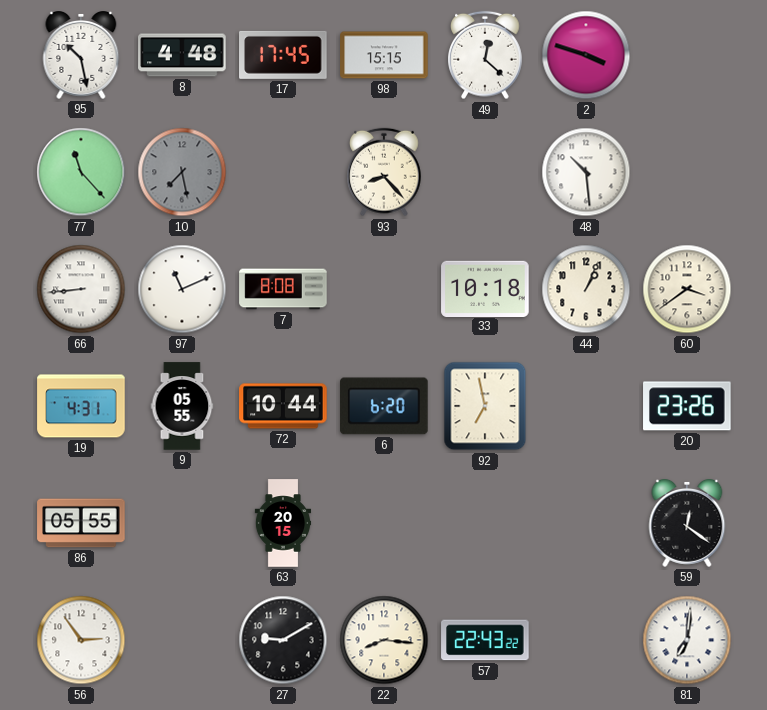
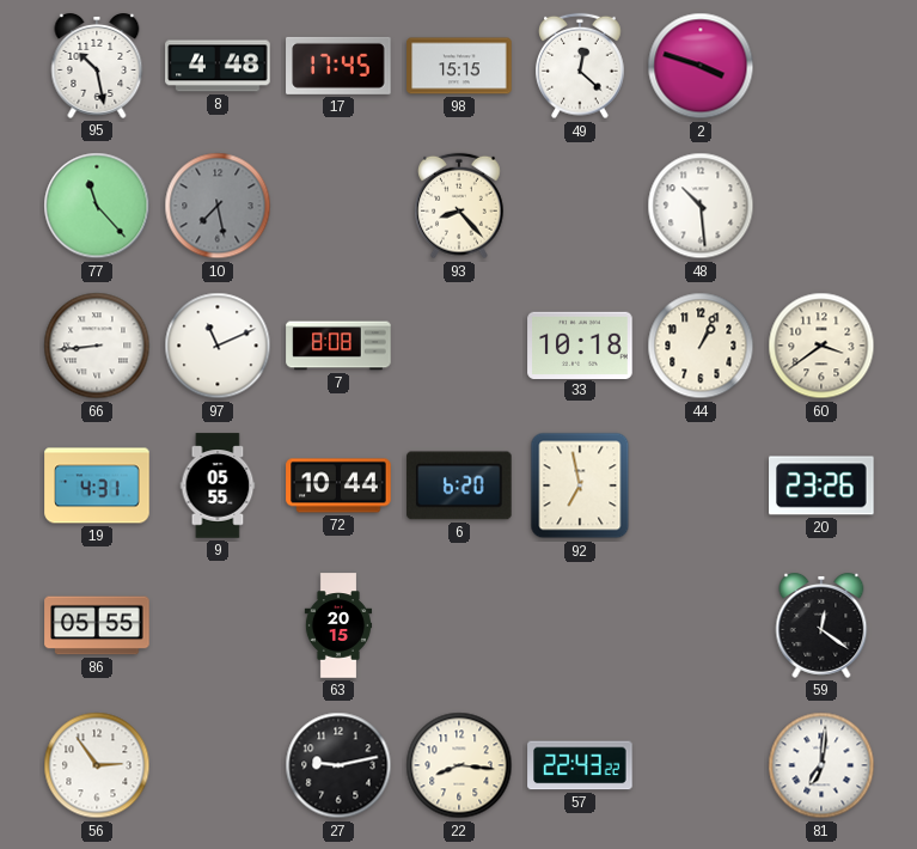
27: 9:10 -> 9:13 (338, 765)
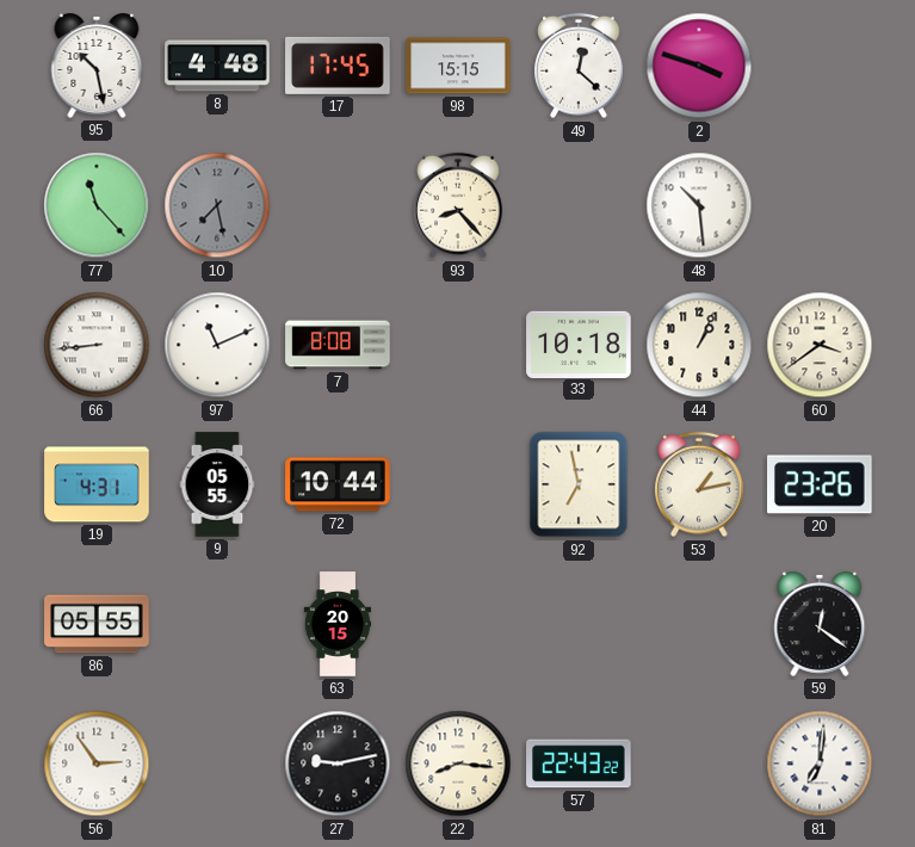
6: 6:20 -> none (459, 485)
53: none -> 1:13 (700, 484)
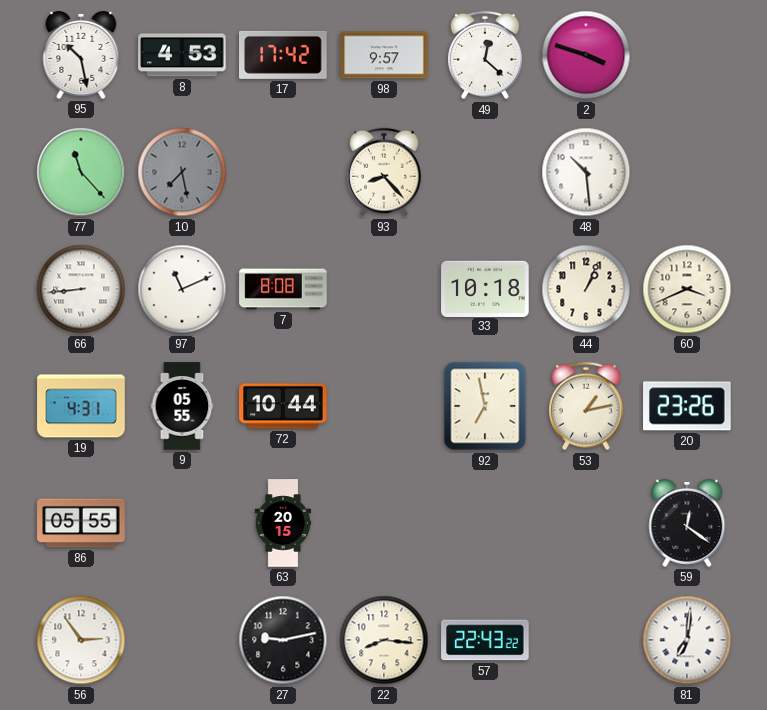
8: 4:48 -> 4:53 (182, 55)
17: 17:45 -> 17:42 (283, 55)
98: 15:15 -> 9:57 (384, 55)
60: 3:39 -> 3:41 (687, 289)
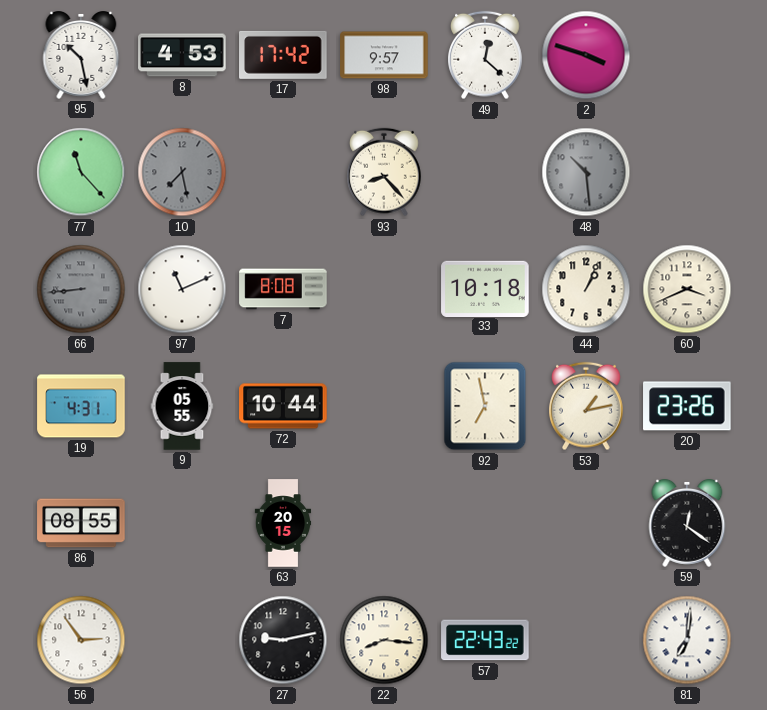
48 dial: white -> grey (586, 172)
66 dial: white -> grey (81, 289)
86: 05:55 -> 08:55 (81, 523)
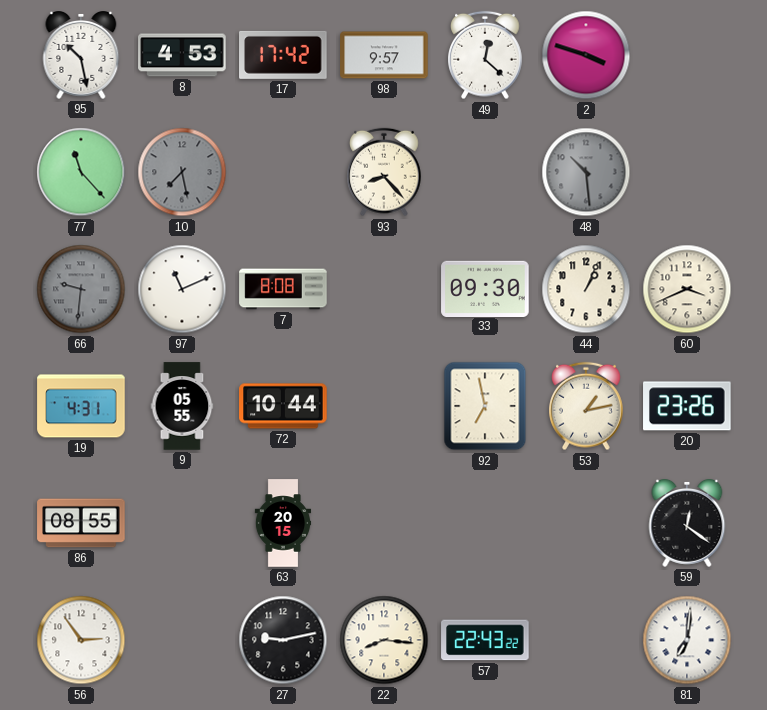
66: 8:44 -> 9:31 (81, 289)
33: 10:18 -> 09:30 (485, 288)
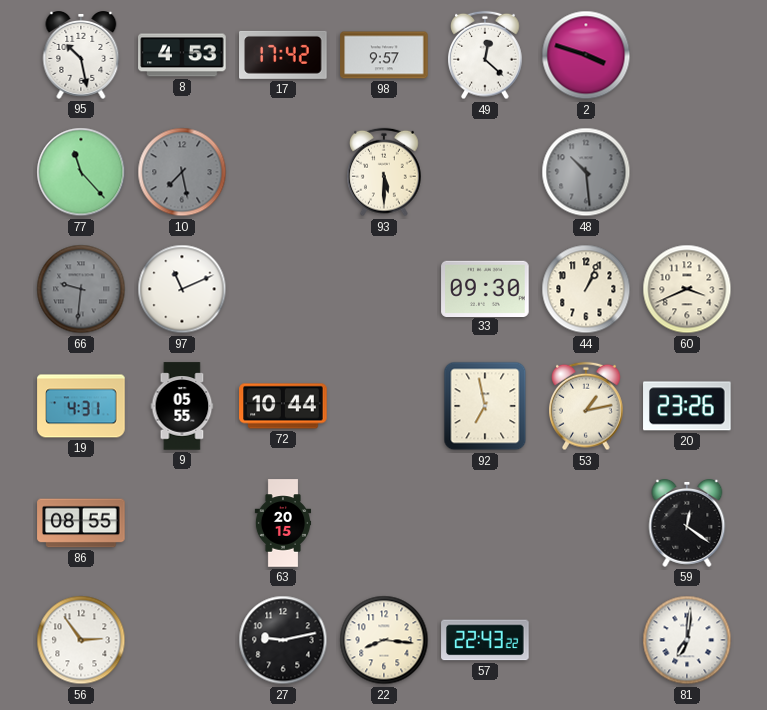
93: 8:23 -> 5:30 (385, 172)
7: 8:08 -> none (283, 289)
